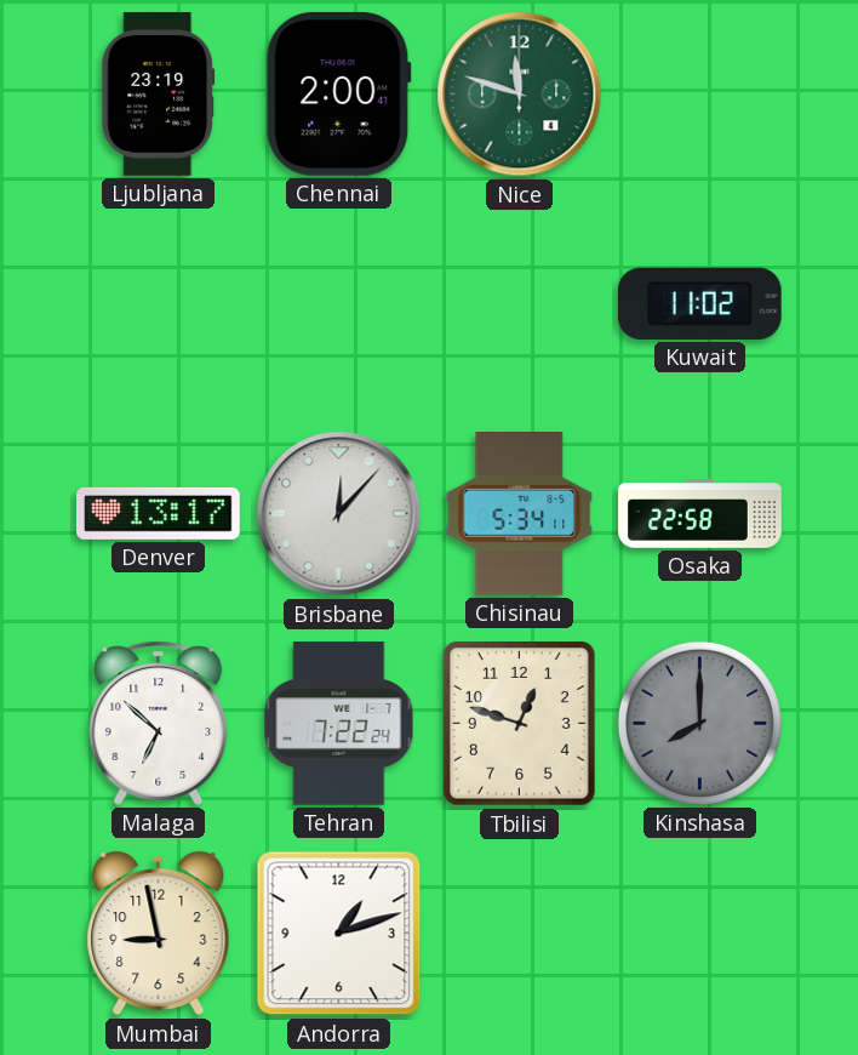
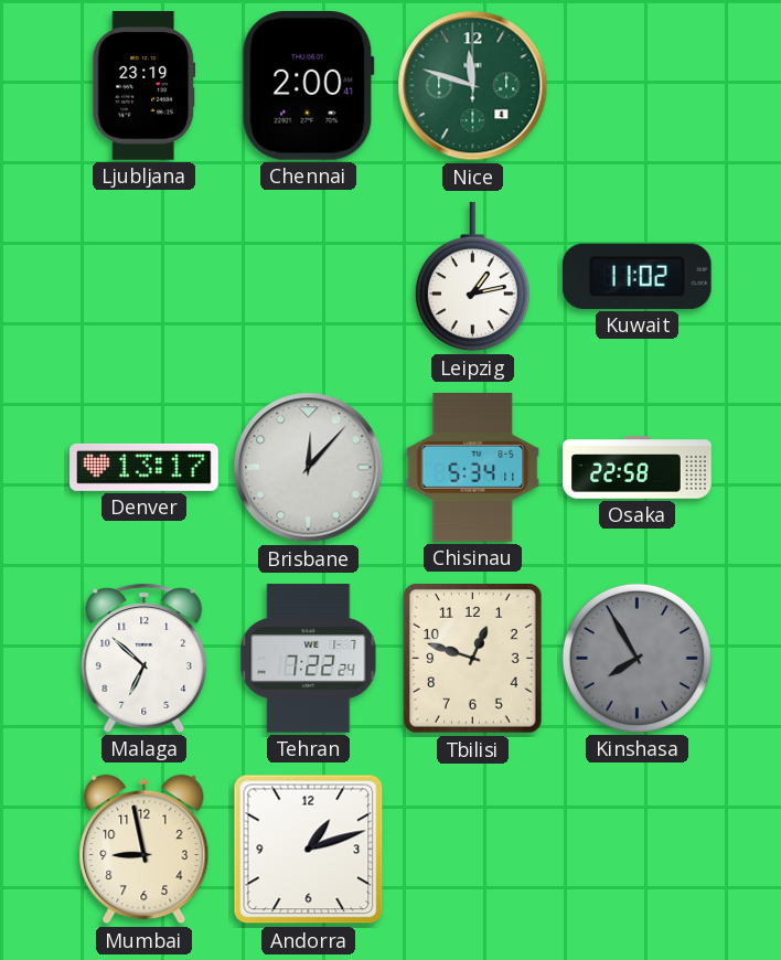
Leipzig: none -> 1:13 (472, 277)
Kinshasa: 8:00 -> 7:55 (636, 658)
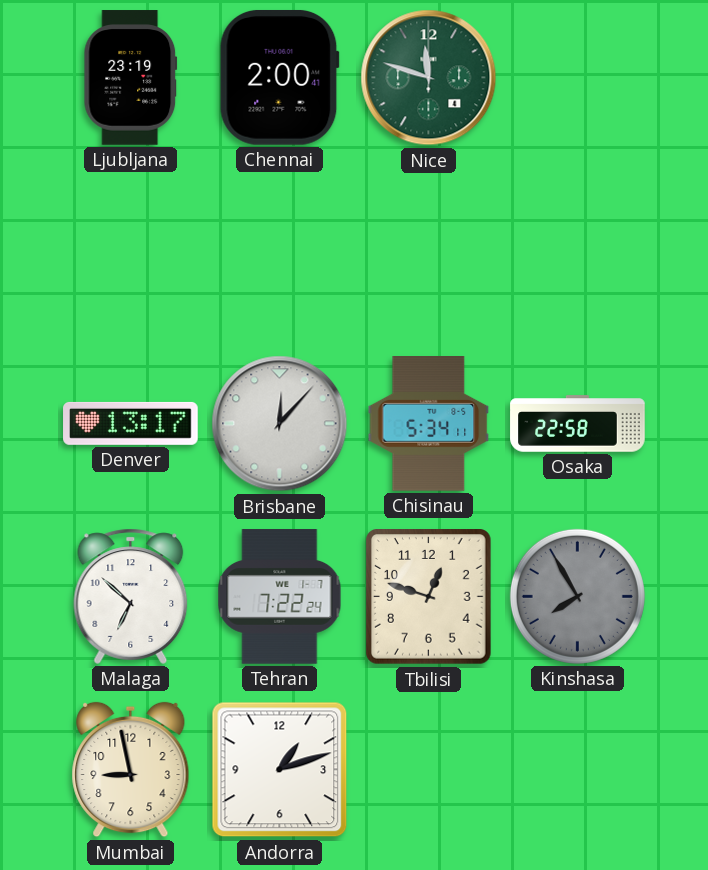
Leipzig: 1:13 -> none (472, 277)
Kuwait: 11:02 -> none (636, 276)
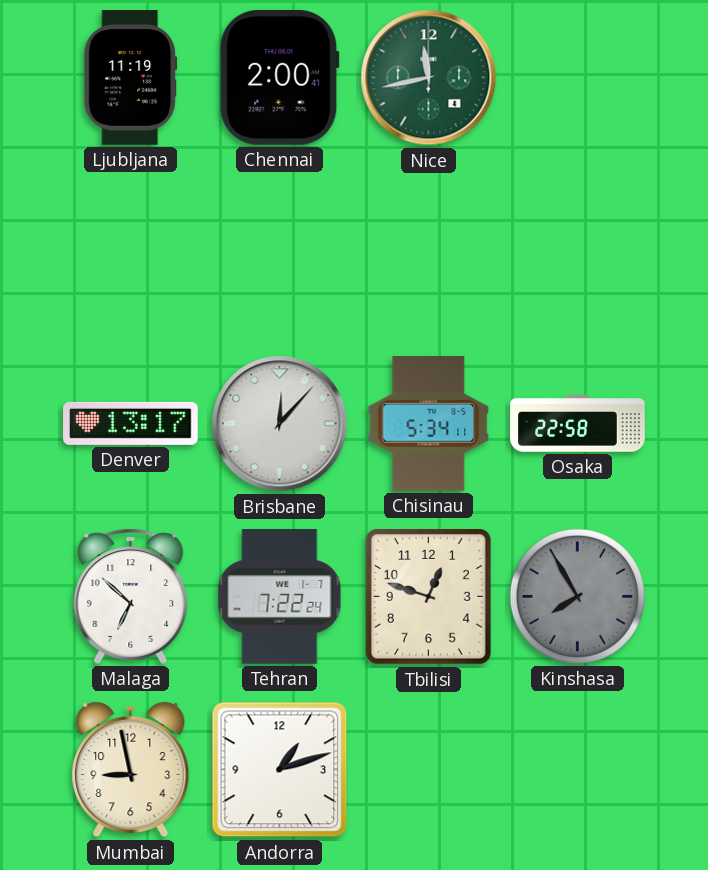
Ljubljana: 23:19 -> 11:19 (131, 78)
Nice: 11:48 -> 11:43 (429, 78)
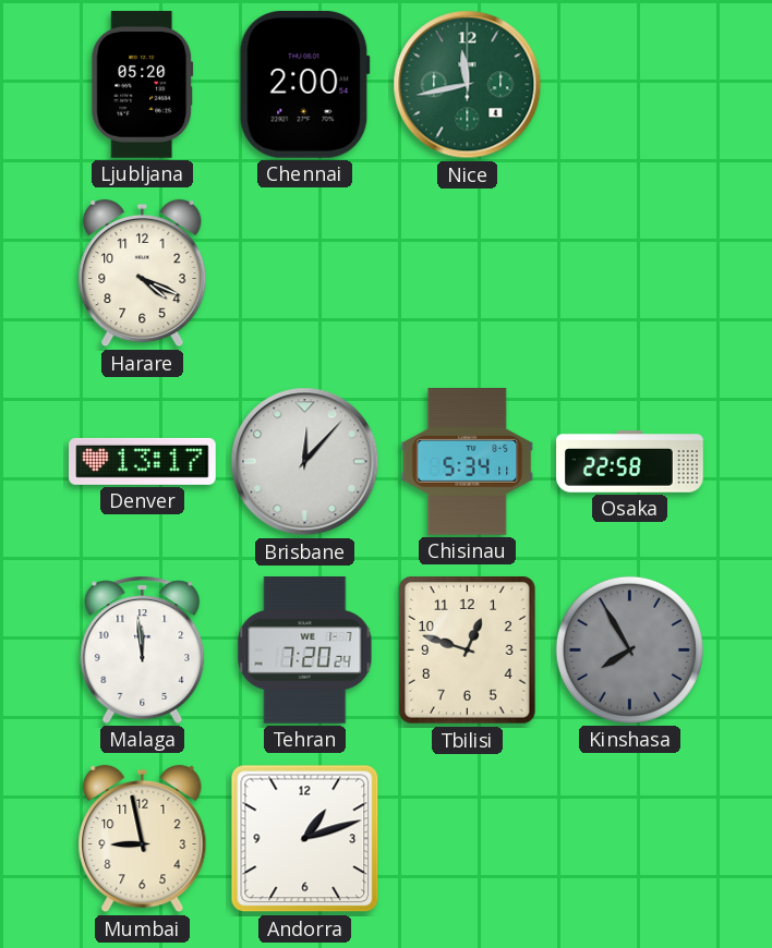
Ljubljana: 11:19 -> 05:20 (143, 85)
Chennai: 2:00:41 -> 2:00 (304, 84)
Harare: none -> 4:19 (143, 274)
Malaga: 6:52 -> 11:59 (143, 649)
Tehran: 7:22 -> 7:20 (305, 651)
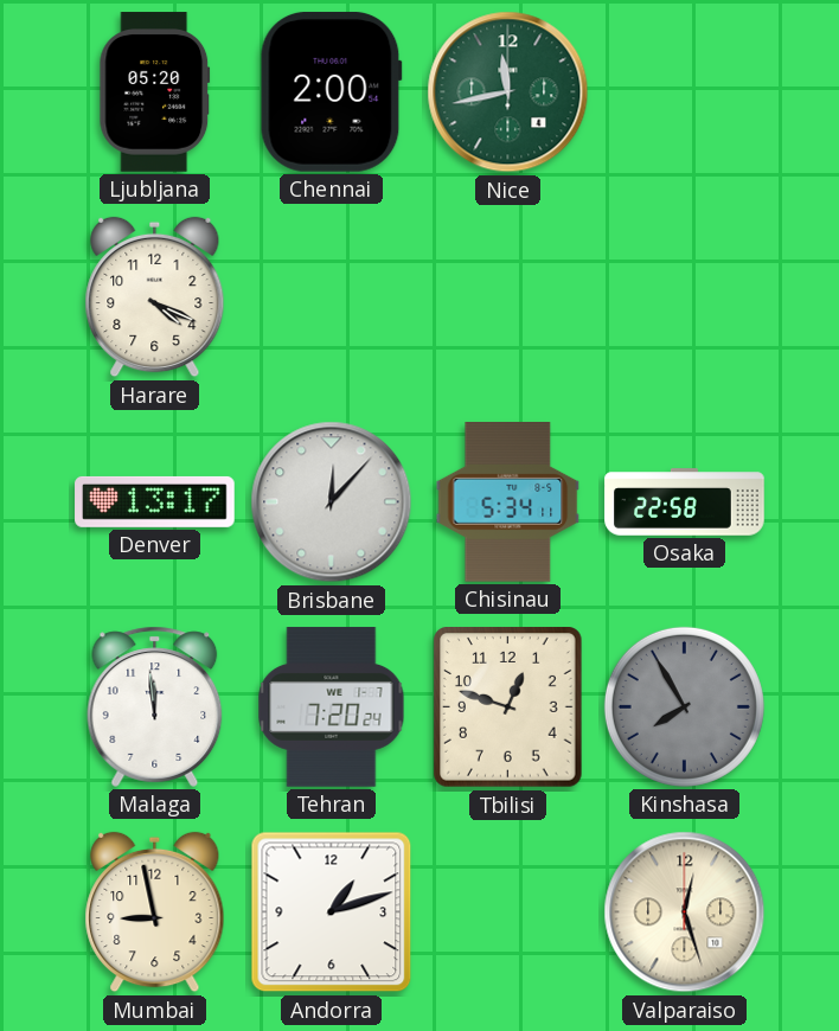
Valparaiso: none -> 12:27 (685, 912)
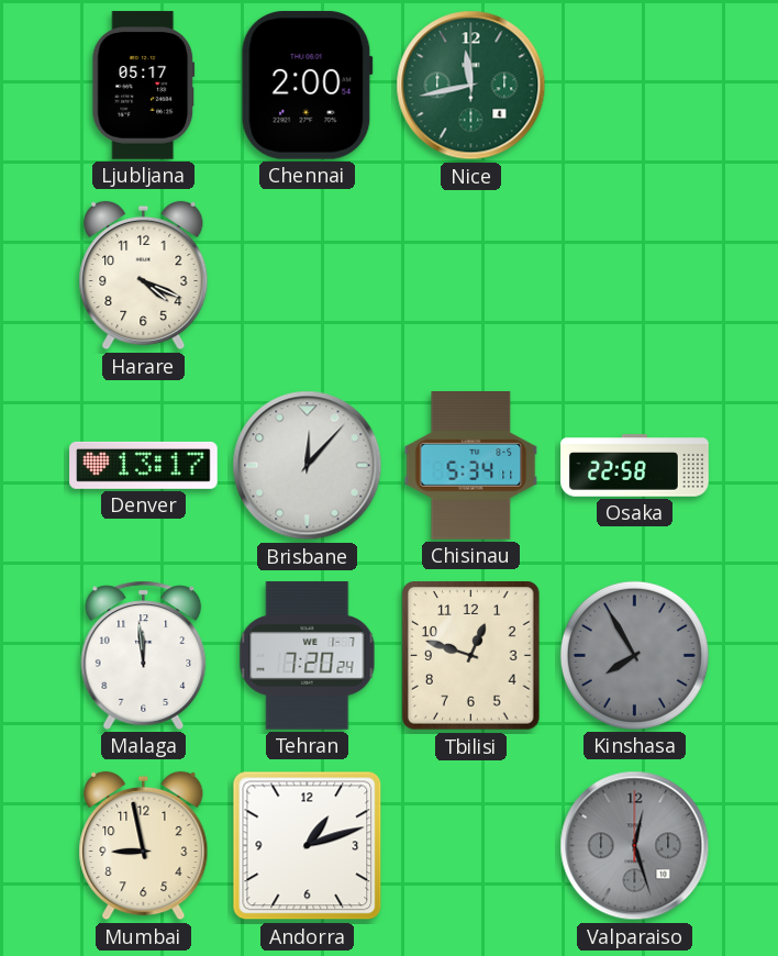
Ljubljana: 05:20 -> 05:17 (144, 86)
Valparaiso dial: cream -> grey (635, 846)
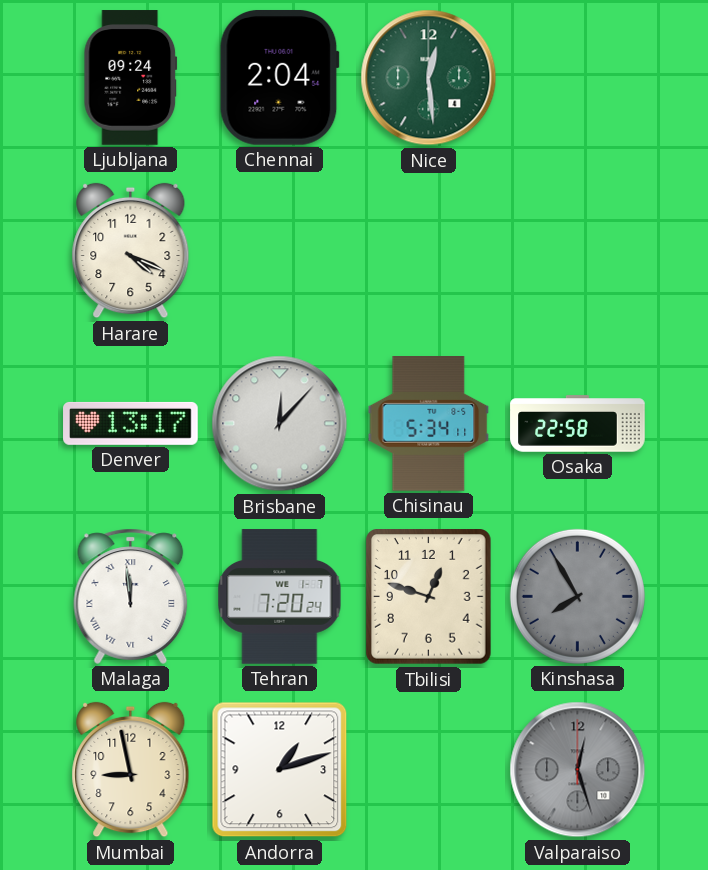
Ljubljana: 05:17 -> 09:24 (131, 78)
Chennai: 2:00 -> 2:04 (279, 77)
Nice: 11:43 -> 12:29 (429, 78)
Malaga numerals: Arabic -> Roman (131, 596)
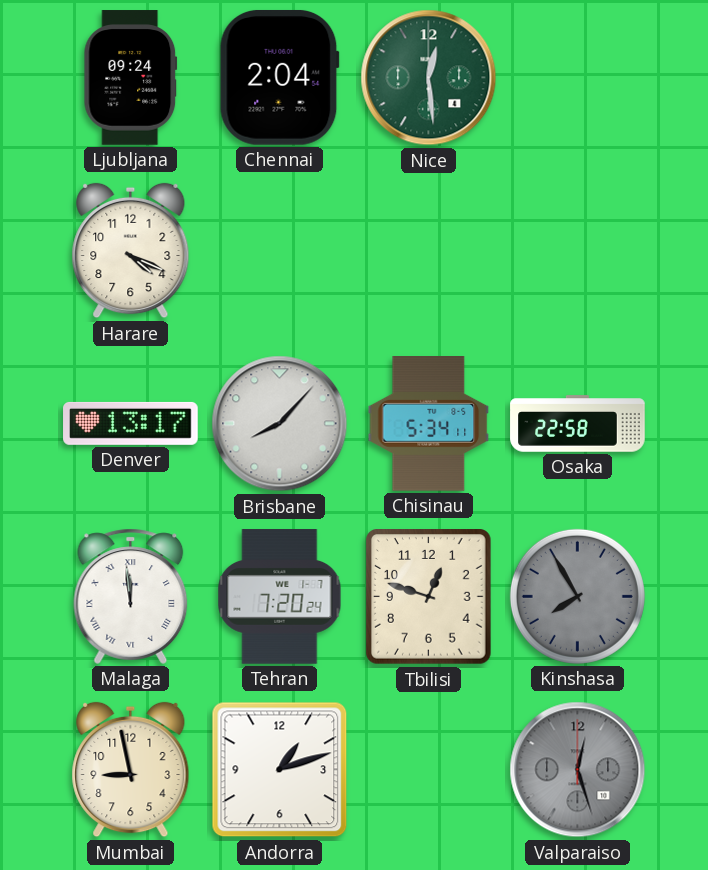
Brisbane: 12:07 -> 8:07 (280, 424)
